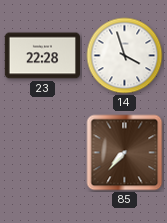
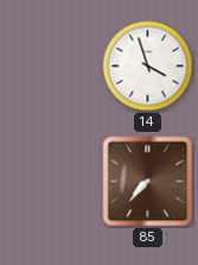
23: 22:28 -> none (42, 56)
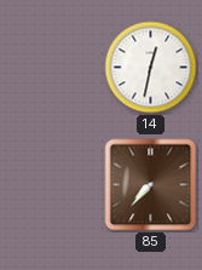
14: 3:57 -> 12:32 (151, 68)
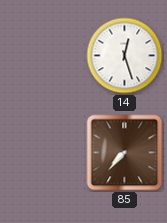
14: 12:32 -> 12:27 (125, 56)
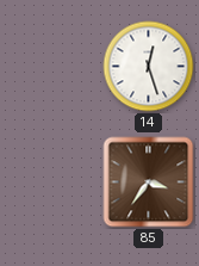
85: 7:37 -> 3:36 (149, 183)
